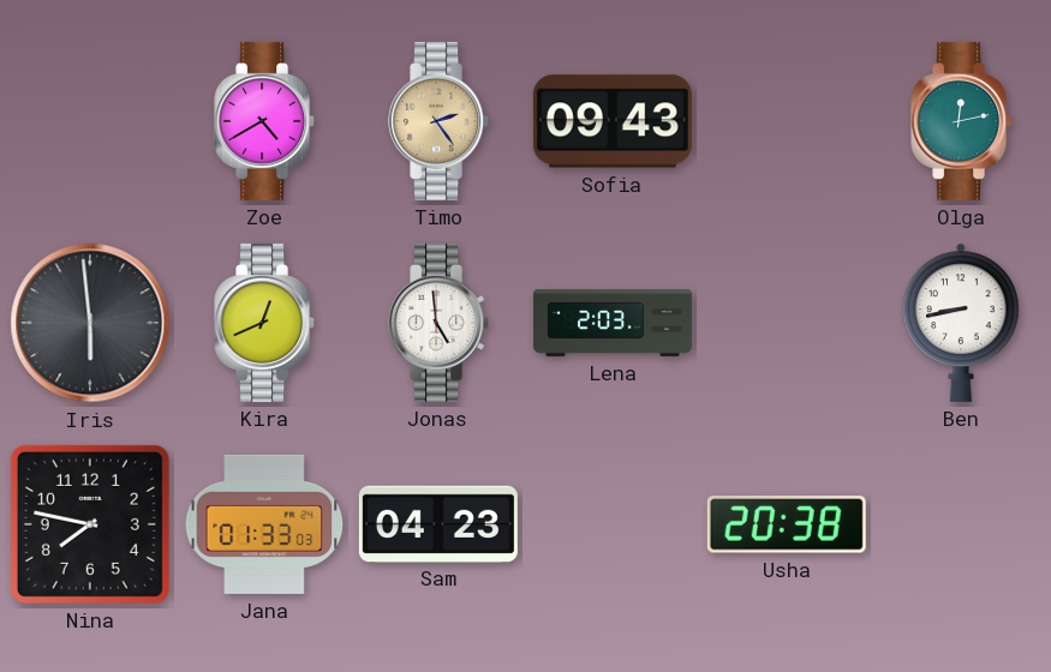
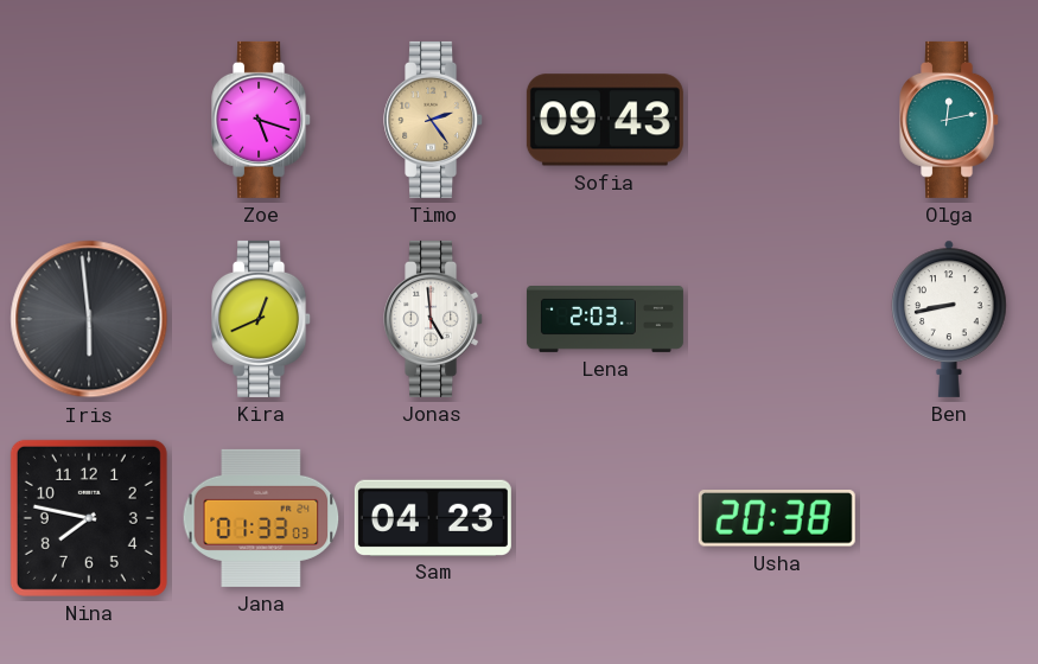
Zoe: 4:40 -> 5:18 (262, 120)
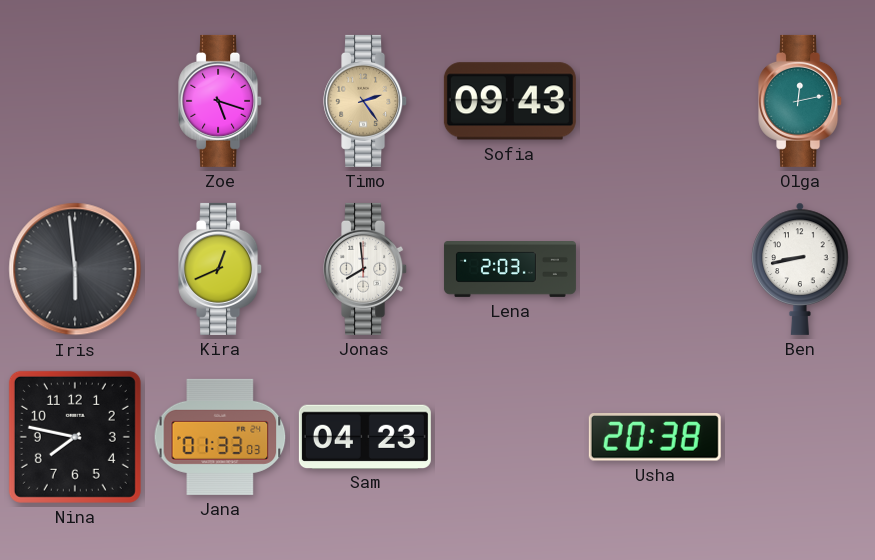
Jonas: 4:59 -> 7:59 (366, 269)
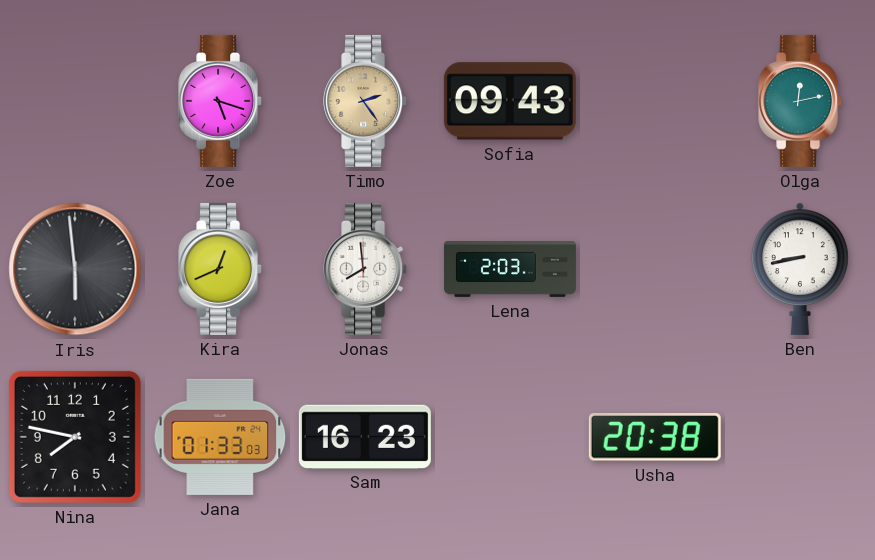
Sam: 04:23 -> 16:23 (365, 436)
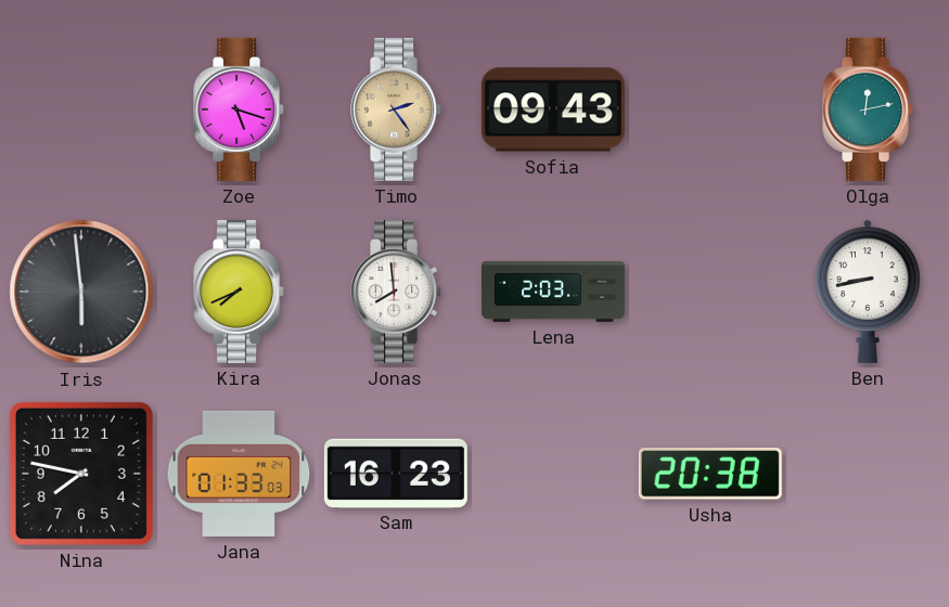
Kira: 12:41 -> 7:41 (240, 292)
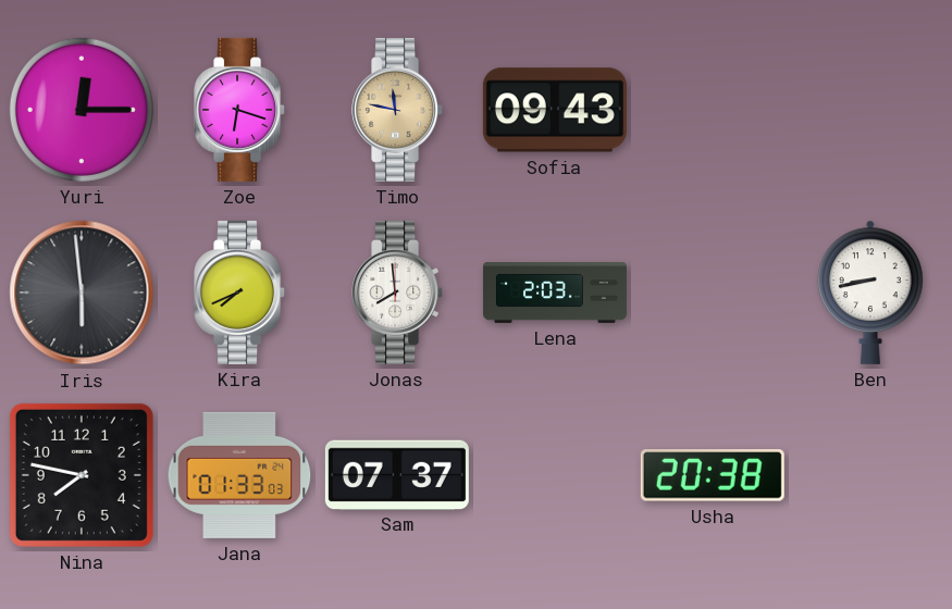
Yuri: none -> 12:15 (82, 110)
Zoe: 5:18 -> 6:18 (240, 110)
Timo: 2:24 -> 11:47 (398, 110)
Olga: 12:13 -> none (869, 109)
Sam: 16:23 -> 07:37 (397, 474)
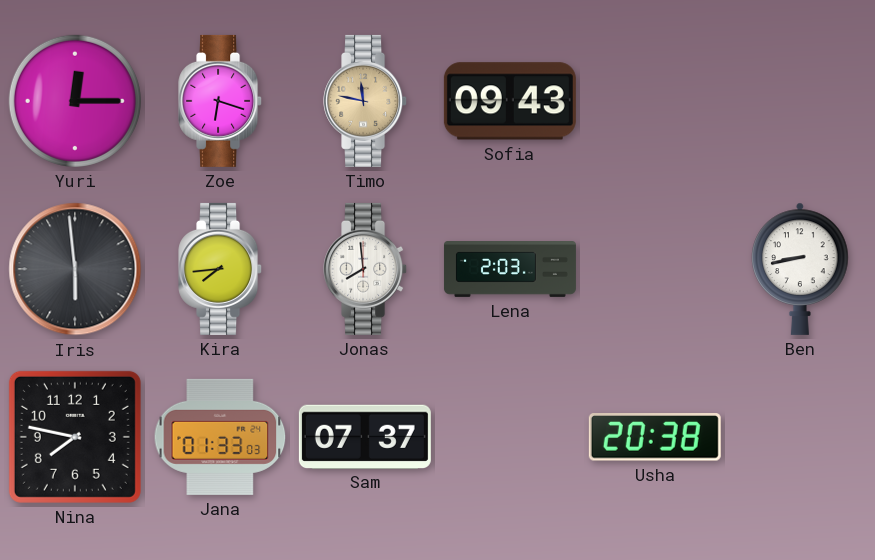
Kira: 7:41 -> 7:44 (221, 269)
